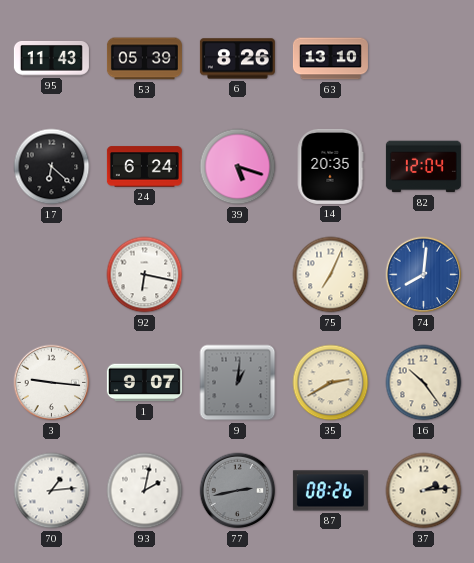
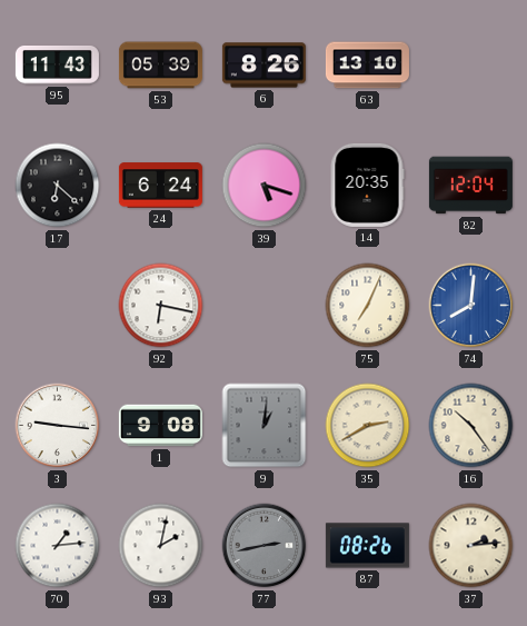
1: 9:07 -> 9:08 (160, 426)
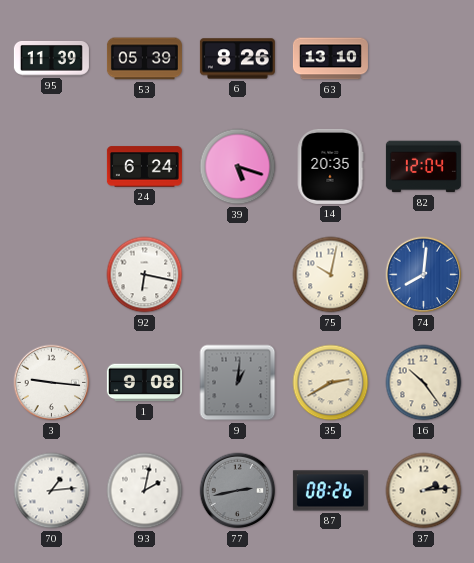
95: 11:43 -> 11:39 (51, 59)
17: 6:22 -> none (58, 186)
75: 7:04 -> 10:02 (331, 275)
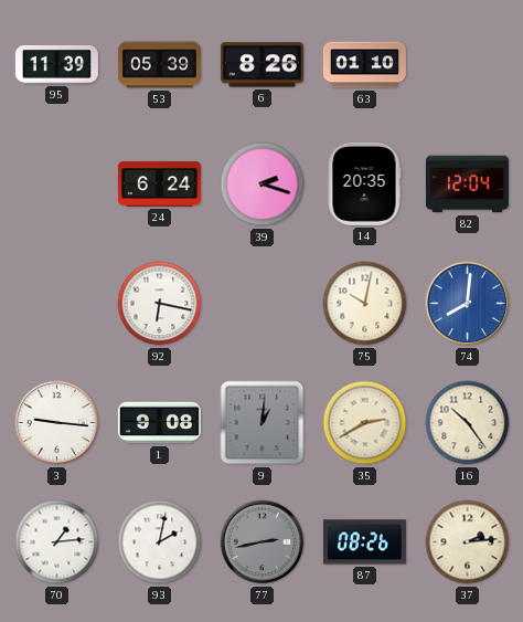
63: 13:10 -> 01:10 (364, 65)
39: 5:18 -> 2:18 (263, 185)
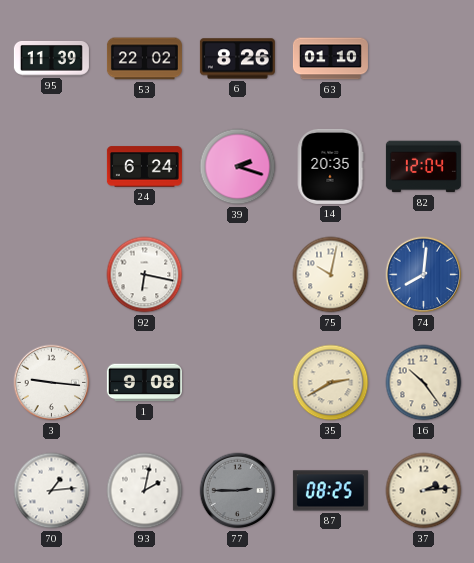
53: 05:39 -> 22:02 (144, 59)
9: 1:01 -> none (263, 423)
77: 2:43 -> 2:45 (238, 491)
87: 08:26 -> 08:25 (330, 491)
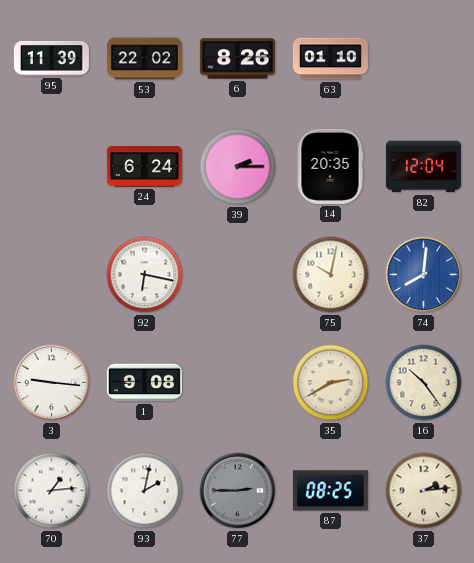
39: 2:18 -> 2:15 (238, 167)
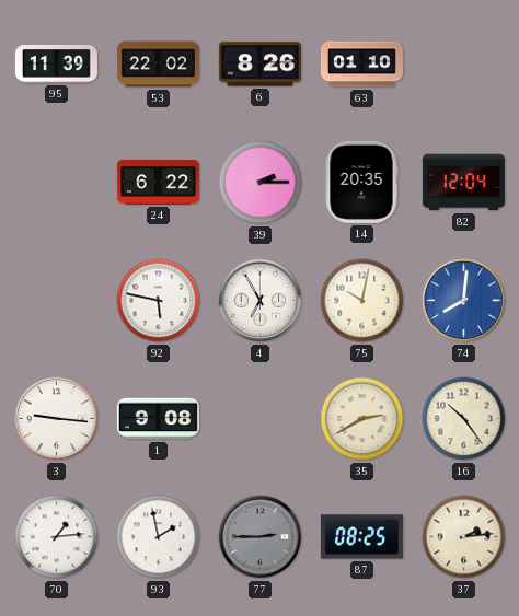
24: 6:24 -> 6:22 (158, 183)
92: 6:17 -> 5:47 (159, 301)
4: none -> 6:55 (261, 301)
93: 2:02 -> 1:58 (159, 537)
